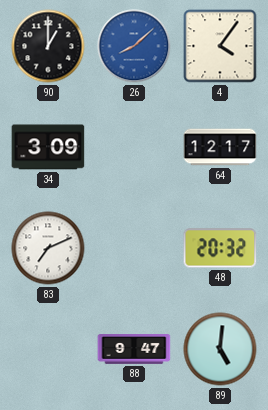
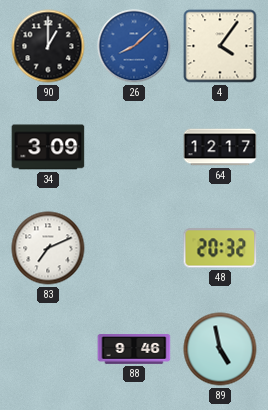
88: 9:47 -> 9:46 (134, 350)
89: 5:01 -> 4:58 (220, 349)
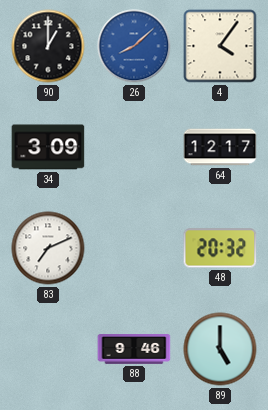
89: 4:58 -> 5:00 (220, 349)
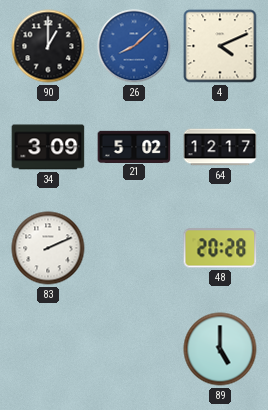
4: 4:06 -> 4:11 (220, 46)
21: none -> 5:02 (134, 146)
83: 7:11 -> 2:11 (48, 248)
48: 20:32 -> 20:28 (220, 248)
88: 9:46 -> none (134, 350)
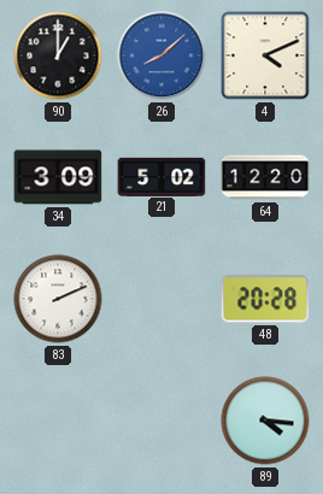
64: 12:17 -> 12:20 (265, 177)
89: 5:00 -> 4:16 (265, 421)
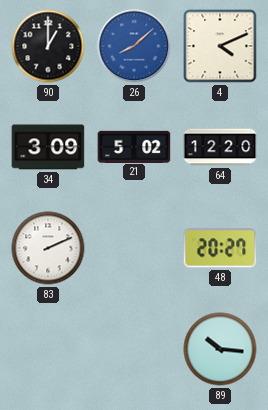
48: 20:28 -> 20:27 (220, 248)
89: 4:16 -> 10:16 (220, 349)
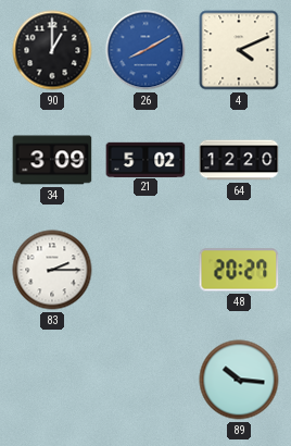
26: 8:08 -> 8:10 (145, 50)
83: 2:11 -> 2:15 (52, 270)
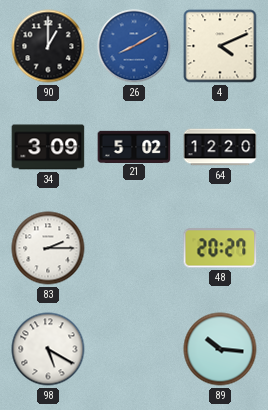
98: none -> 5:20 (48, 349)
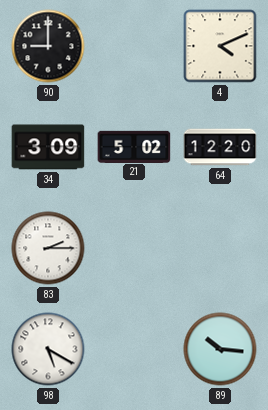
90: 1:00 -> 9:00 (48, 46)
26: 8:10 -> none (134, 46)
48: 20:27 -> none (220, 248)
